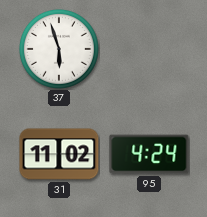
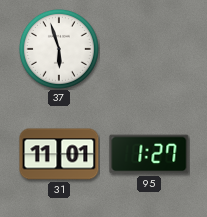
31: 11:02 -> 11:01 (59, 154)
95: 4:24 -> 1:27 (149, 154)
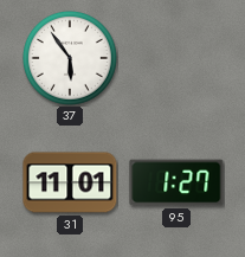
37: 5:57 -> 5:54 (70, 58)
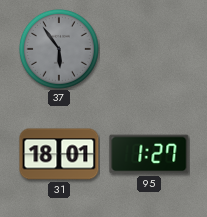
37 dial: white -> grey (59, 49)
31: 11:01 -> 18:01 (59, 154)
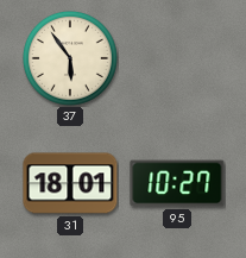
37 dial: grey -> cream (70, 58)
95: 1:27 -> 10:27 (177, 183)
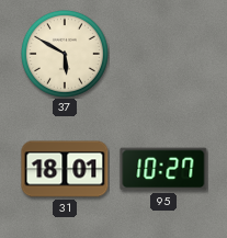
37: 5:54 -> 5:50 (65, 54)
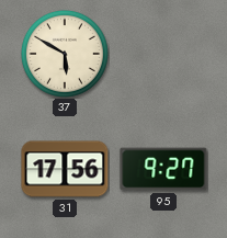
31: 18:01 -> 17:56 (65, 169)
95: 10:27 -> 9:27 (163, 169)
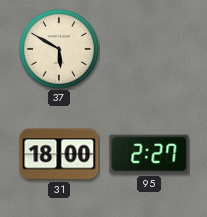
31: 17:56 -> 18:00 (59, 154)
95: 9:27 -> 2:27 (149, 154)
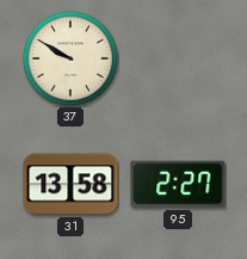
37: 5:50 -> 9:50 (70, 58)
31: 18:00 -> 13:58 (70, 184)
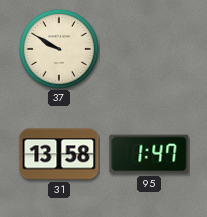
95: 2:27 -> 1:47 (149, 154)
